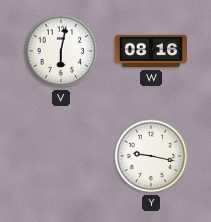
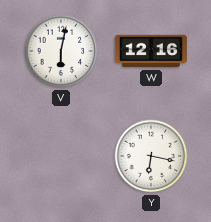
W: 08:16 -> 12:16 (151, 51)
Y: 9:17 -> 6:17 (151, 156)
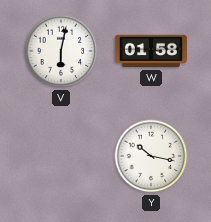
W: 12:16 -> 01:58 (151, 51)
Y: 6:17 -> 10:17 (151, 156)
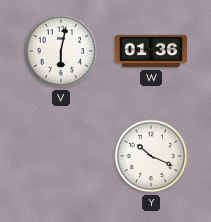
W: 01:58 -> 01:36 (151, 51)
Y: 10:17 -> 10:19 (151, 156)
